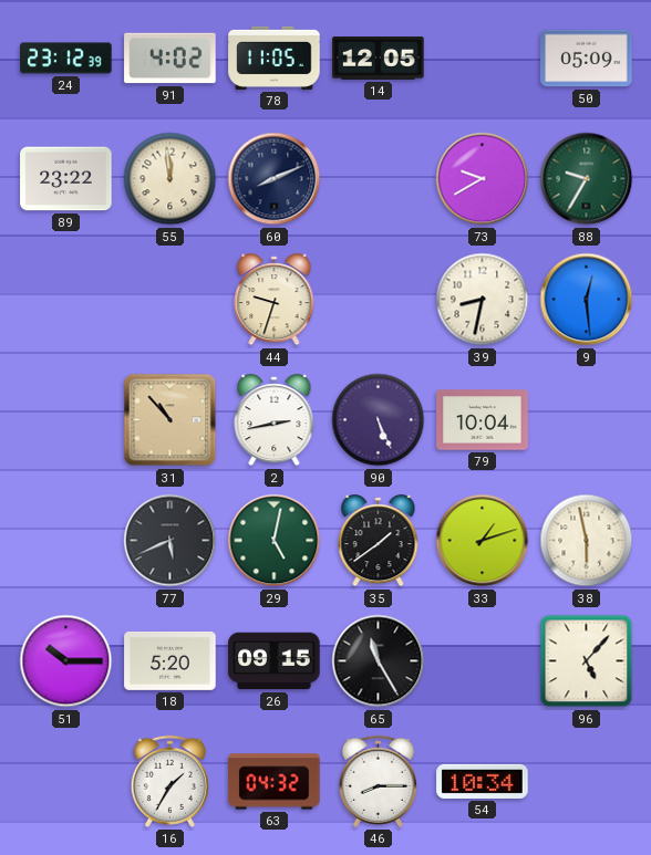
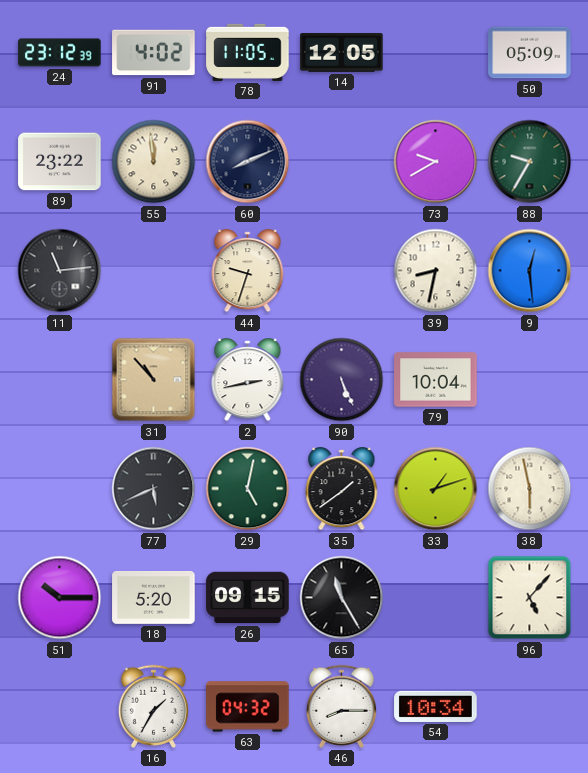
11: none -> 11:14 (60, 271)
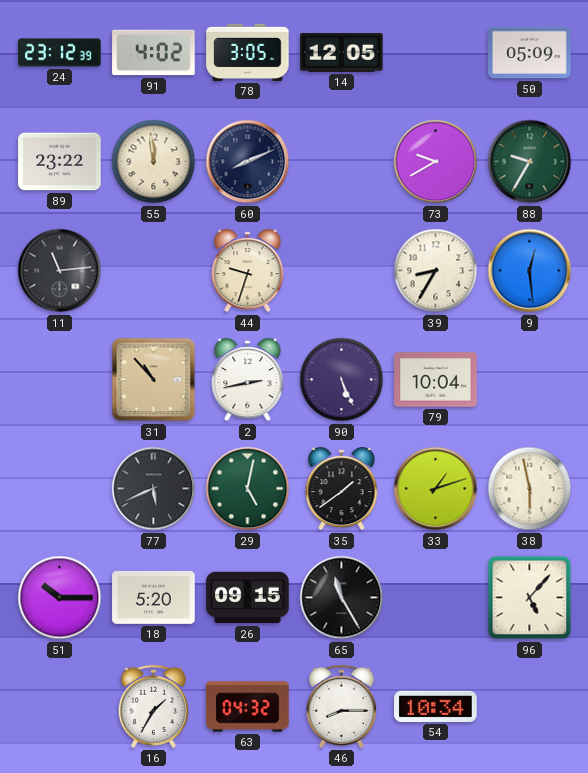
78: 11:05 -> 3:05 (248, 52)
39: 8:32 -> 8:35 (436, 271)
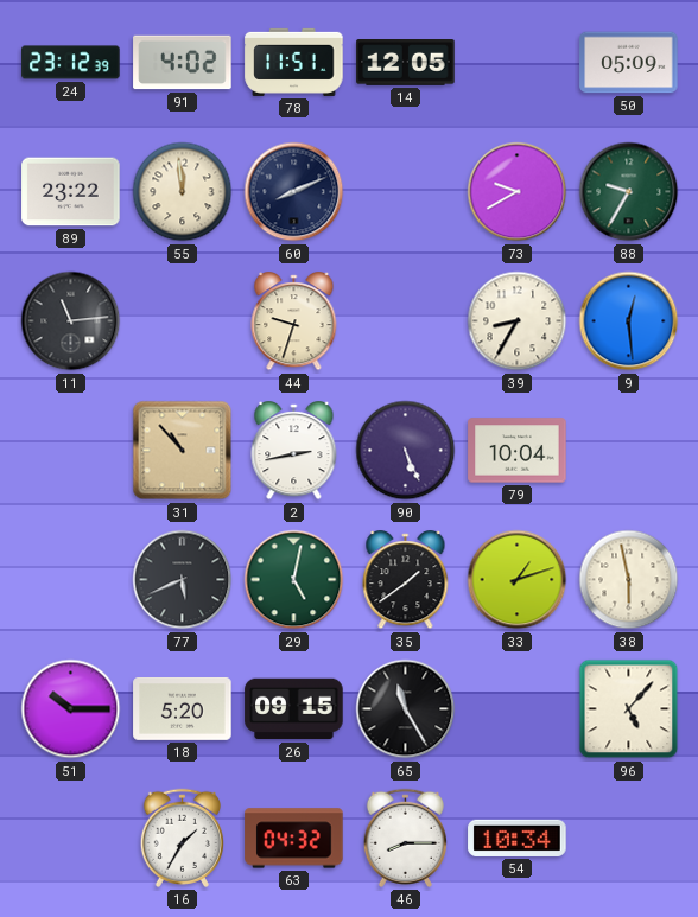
78: 3:05 -> 11:51 (294, 62)
